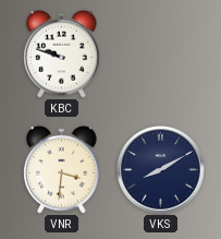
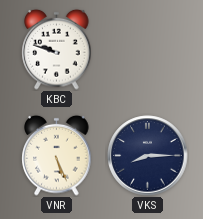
VNR: 3:31 -> 5:26 (57, 155)
VKS: 8:10 -> 8:15 (148, 156)
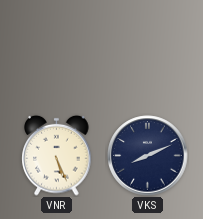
KBC: 9:48 -> none (57, 49)
VKS: 8:15 -> 8:11 (148, 156)
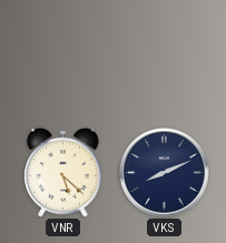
VNR: 5:26 -> 5:22 (63, 172)
